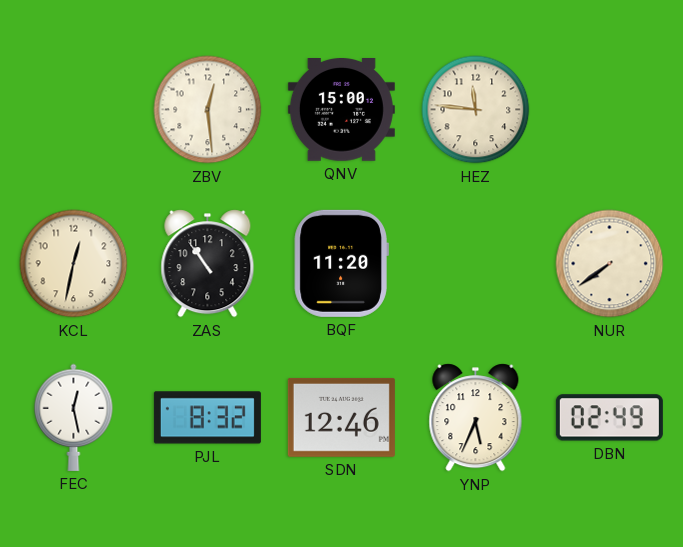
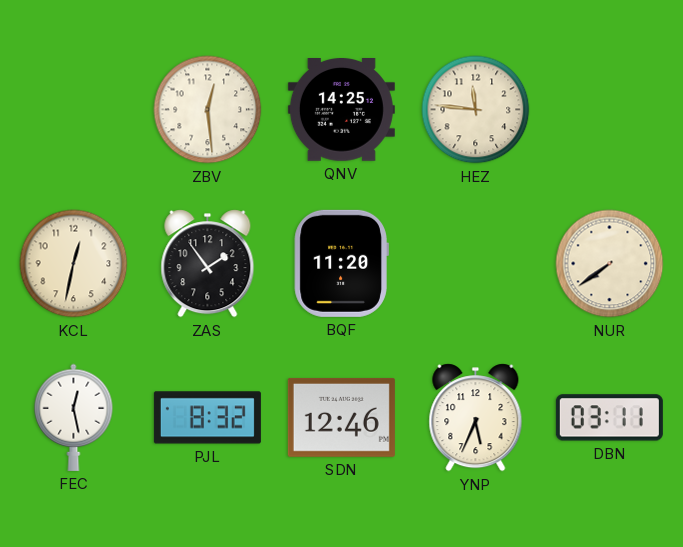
QNV: 15:00 -> 14:25 (341, 110)
ZAS: 10:54 -> 1:54 (208, 264)
DBN: 02:49 -> 03:11 (609, 418)
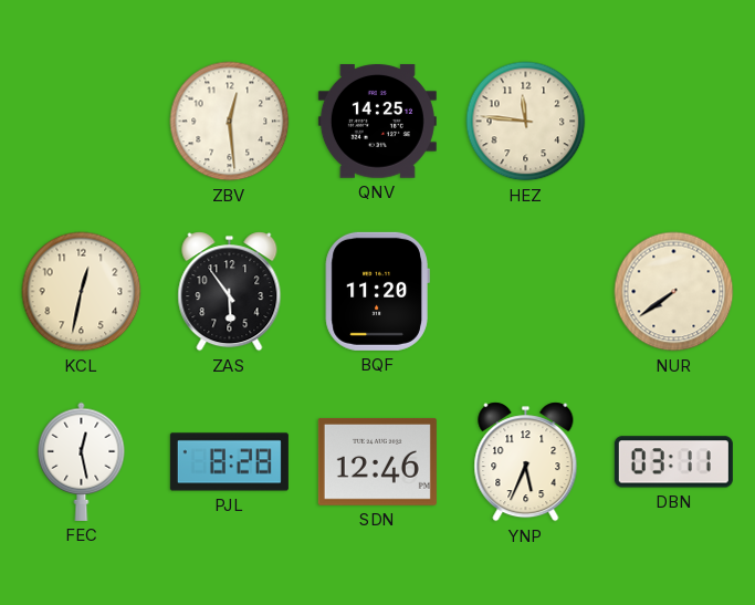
ZAS: 1:54 -> 5:54 (230, 292)
PJL: 8:32 -> 8:28 (229, 462)
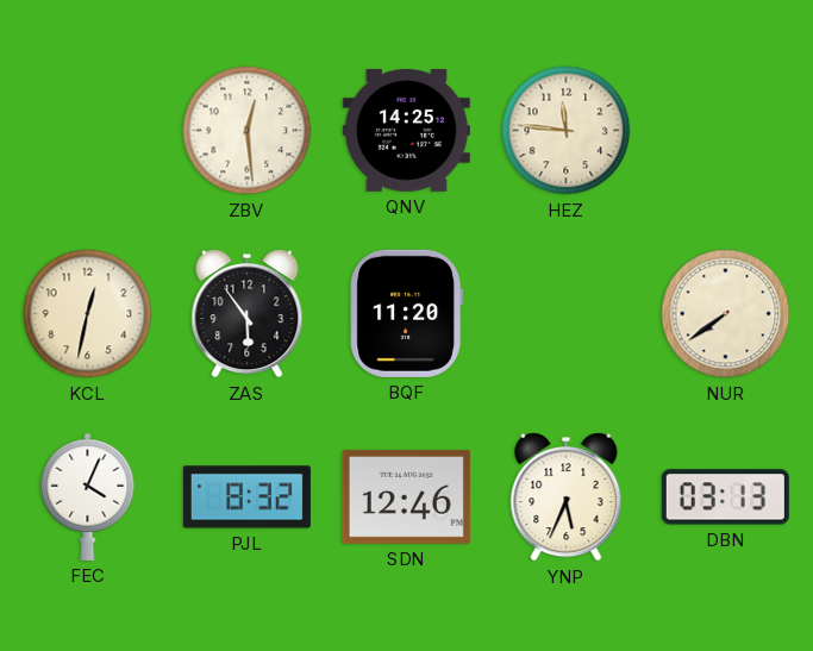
FEC: 12:28 -> 4:04 (88, 496)
PJL: 8:28 -> 8:32 (246, 497)
DBN: 03:11 -> 03:13 (725, 497)
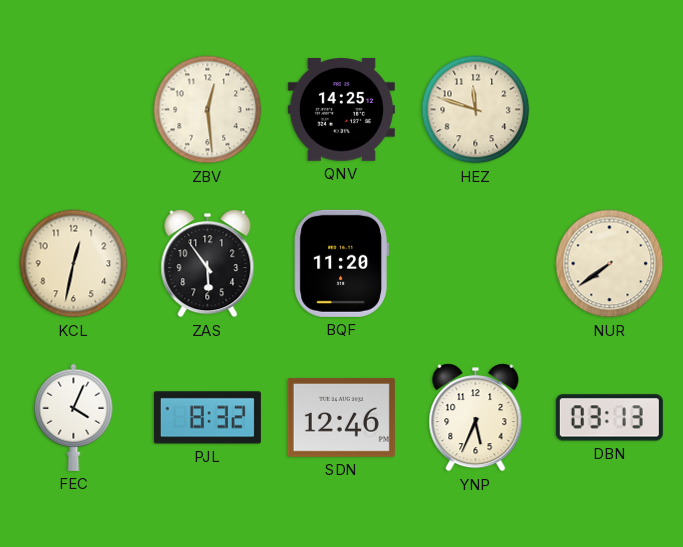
HEZ: 11:46 -> 11:48 (476, 110)
